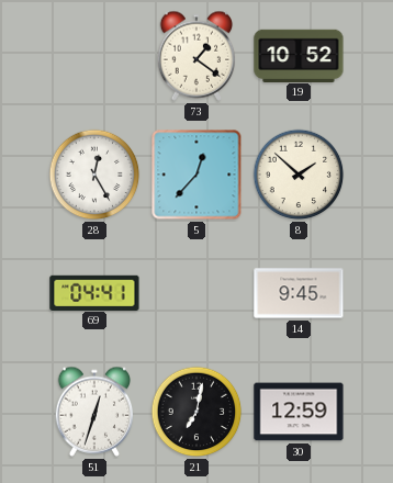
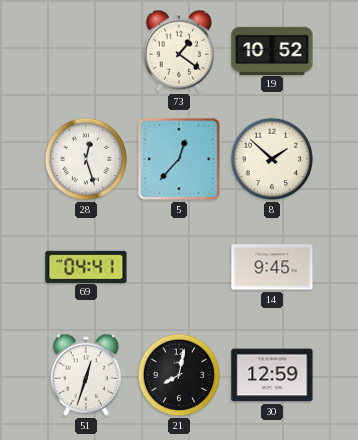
28: 12:25 -> 12:27 (86, 159)
21: 7:02 -> 8:02 (179, 375)
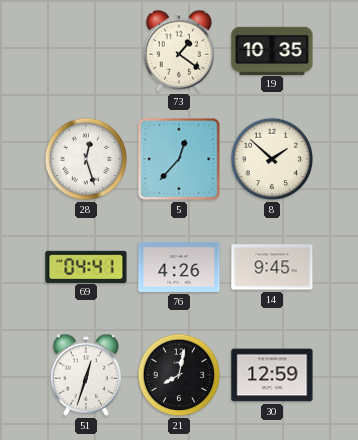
19: 10:52 -> 10:35 (272, 50)
76: none -> 4:26 (179, 267)
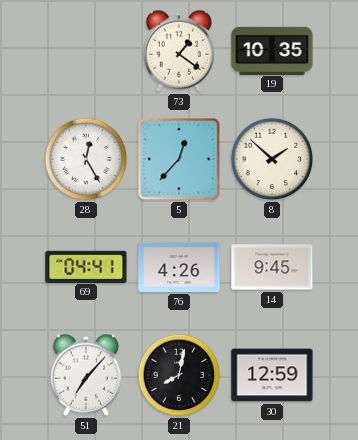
28: 12:27 -> 12:25 (86, 159)
51: 12:33 -> 7:07 (86, 375)
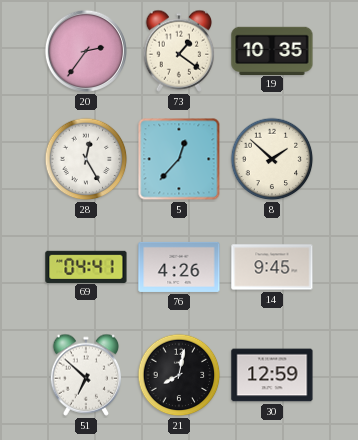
20: none -> 2:36 (86, 51)
51: 7:07 -> 6:52 (86, 375)
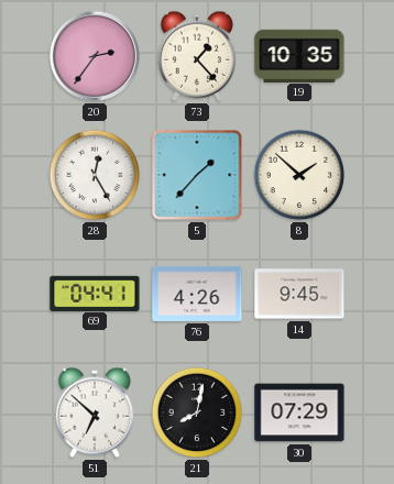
73: 1:21 -> 1:23 (197, 56)
5: 12:37 -> 1:37 (197, 175)
30: 12:59 -> 07:29 (299, 413)
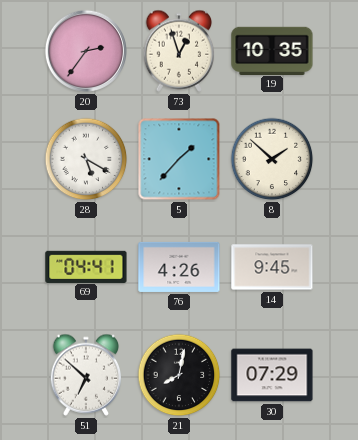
73: 1:23 -> 12:57 (179, 51)
28: 12:25 -> 5:20 (86, 159)
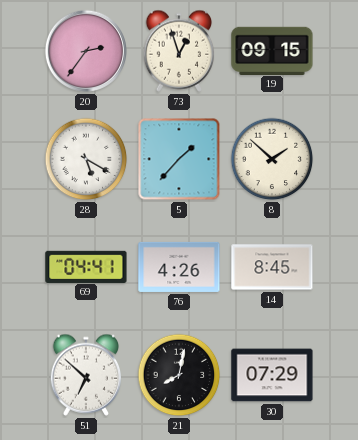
19: 10:35 -> 09:15 (272, 50)
14: 9:45 -> 8:45 (272, 267)
